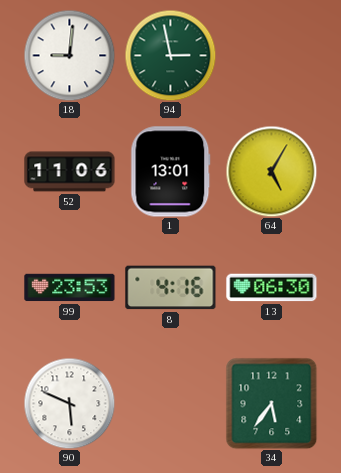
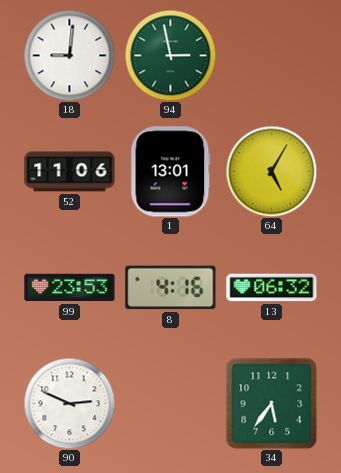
13: 06:30 -> 06:32 (272, 288)
90: 5:49 -> 2:49 (69, 403)
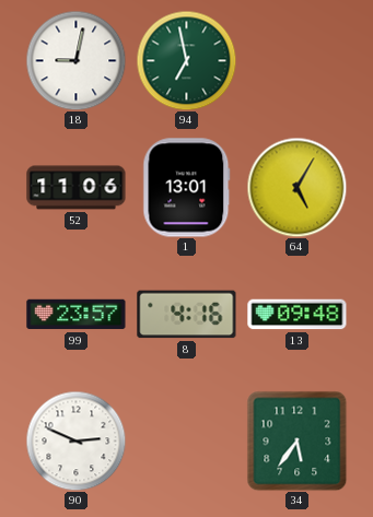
18: 9:01 -> 9:02 (75, 60)
94: 2:58 -> 6:58 (186, 60)
99: 23:53 -> 23:57 (77, 315)
13: 06:32 -> 09:48 (298, 315)
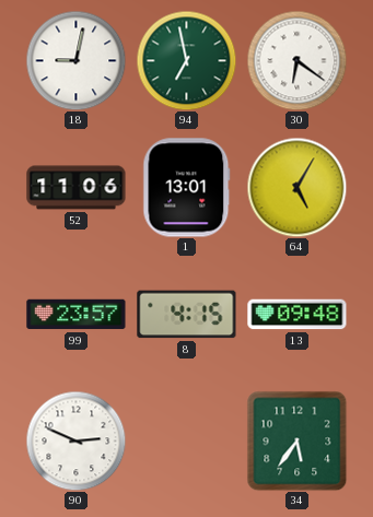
30: none -> 6:21 (296, 60)
8: 4:16 -> 4:15 (187, 315)
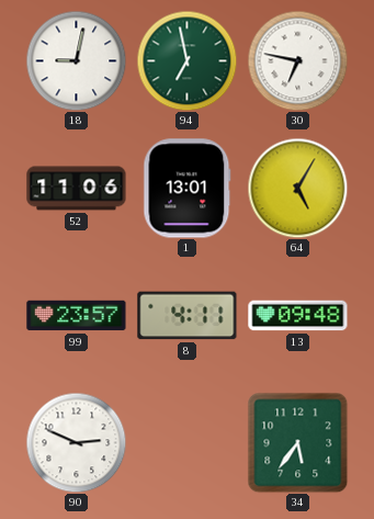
30: 6:21 -> 6:47 (297, 60)
8: 4:15 -> 4:11 (188, 316)
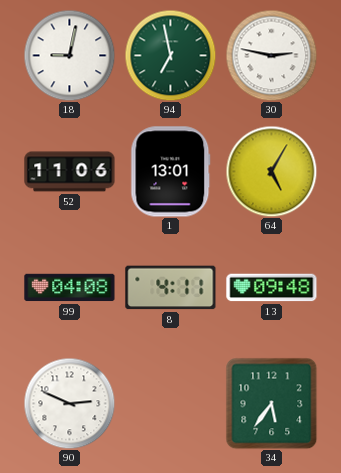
30: 6:47 -> 2:47 (271, 55)
99: 23:57 -> 04:08 (70, 288)
